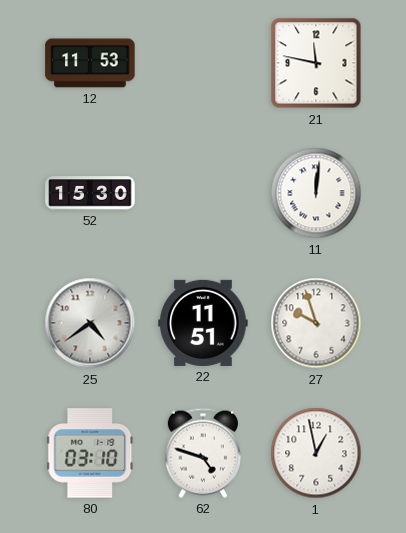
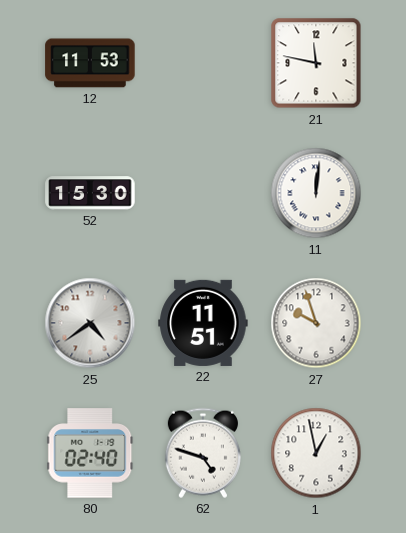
80: 03:10 -> 02:40 (90, 453)
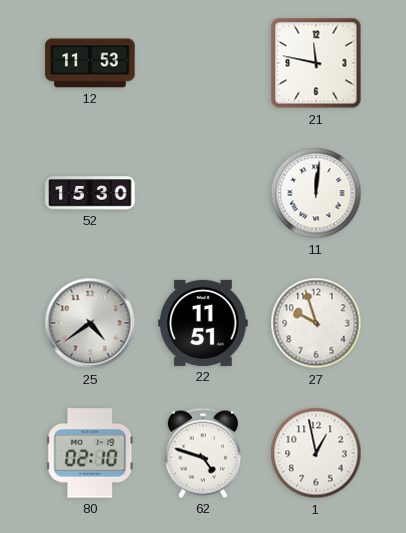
80: 02:40 -> 02:10 (90, 453)
